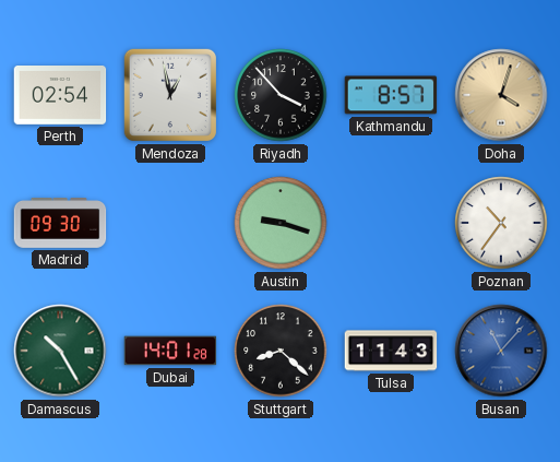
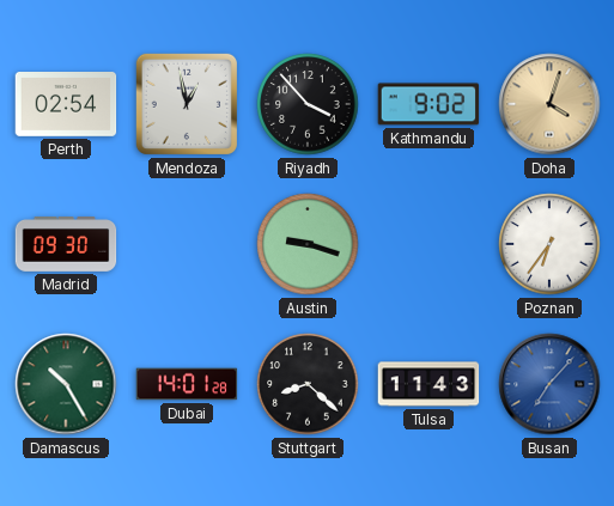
Kathmandu: 8:57 -> 9:02 (428, 104)
Poznan: 10:36 -> 6:36 (549, 244)
Busan: 11:07 -> 7:07 (549, 384)
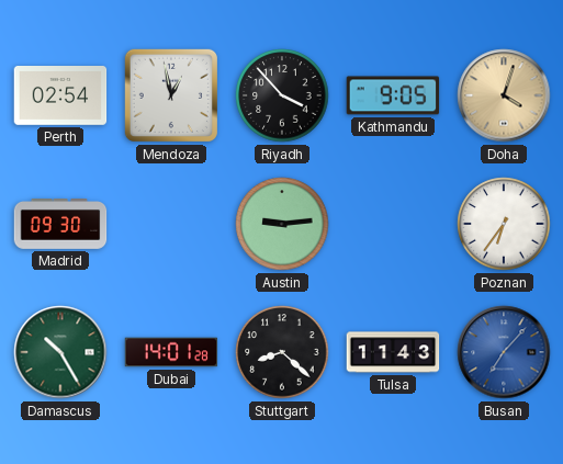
Kathmandu: 9:02 -> 9:05 (393, 95)
Austin: 9:18 -> 9:14 (282, 224)
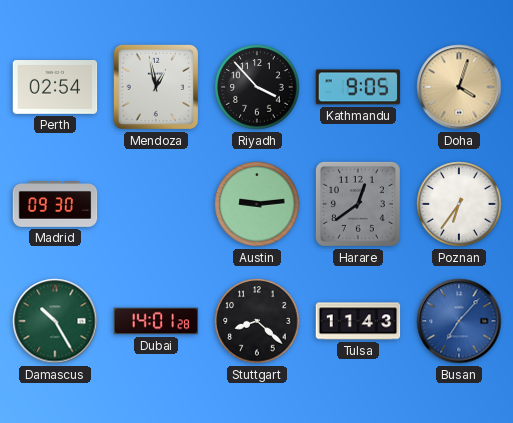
Harare: none -> 12:39 (358, 204)
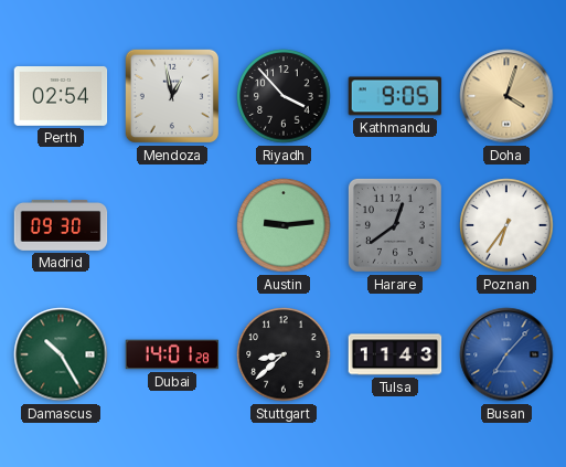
Stuttgart: 8:22 -> 8:38 (284, 354)
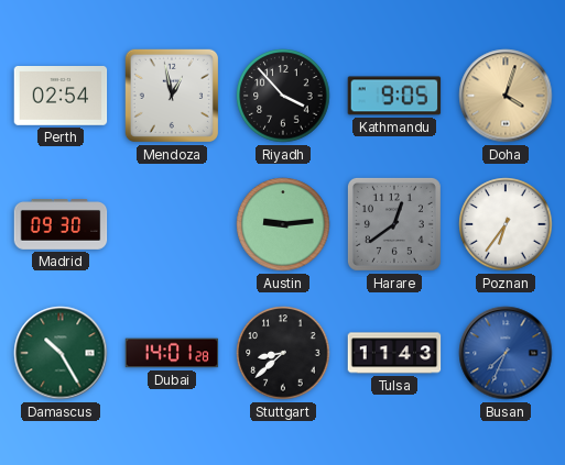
Busan: 7:07 -> 7:34 (506, 353)
